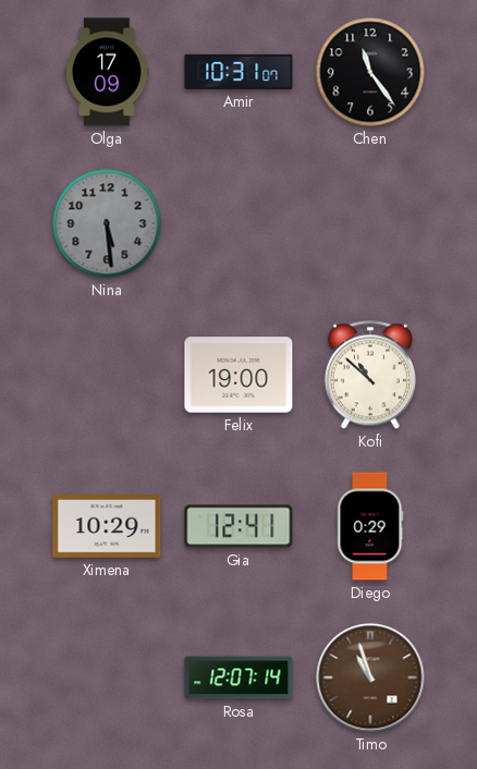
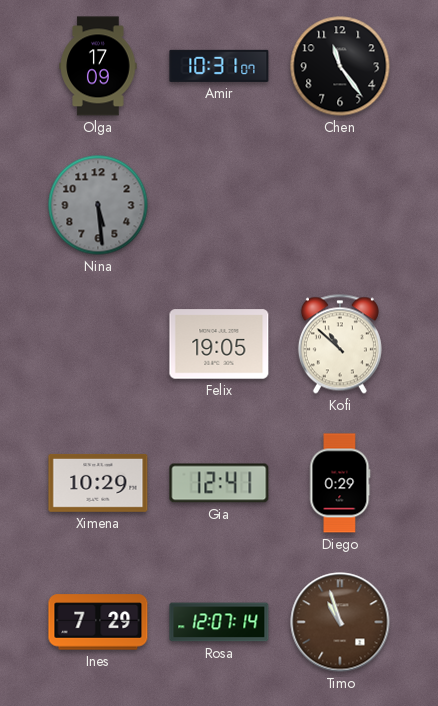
Felix: 19:00 -> 19:05 (219, 344)
Ines: none -> 7:29 (98, 622)
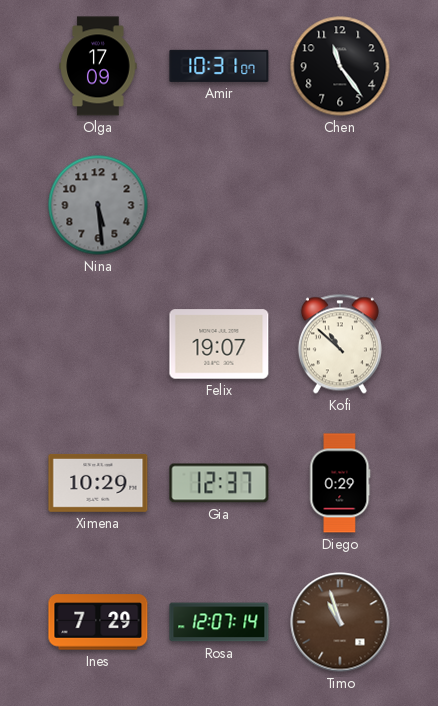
Felix: 19:05 -> 19:07 (219, 344)
Gia: 12:41 -> 12:37 (219, 483)
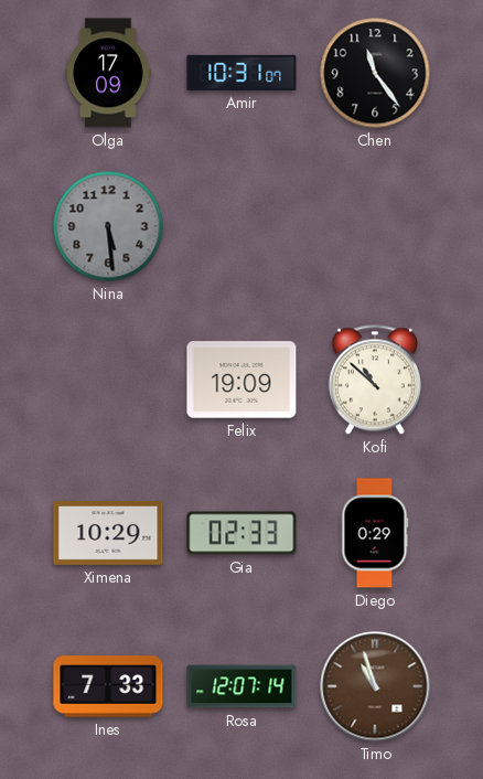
Felix: 19:07 -> 19:09 (241, 380)
Gia: 12:37 -> 02:33 (241, 533)
Ines: 7:29 -> 7:33 (108, 686)
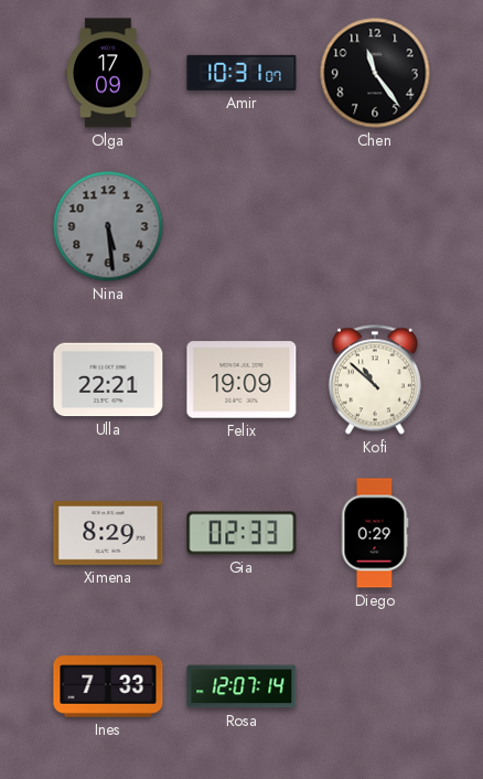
Ulla: none -> 22:21 (108, 380)
Ximena: 10:29 -> 8:29 (108, 533)
Timo: 10:57 -> none (375, 686)
